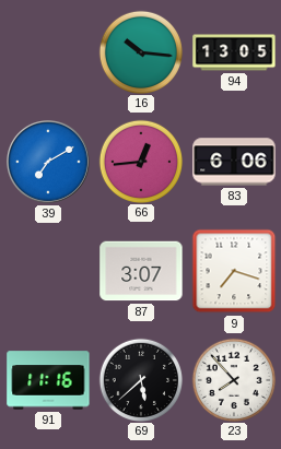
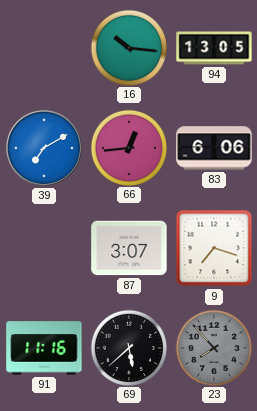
23 dial: white -> grey (213, 347)
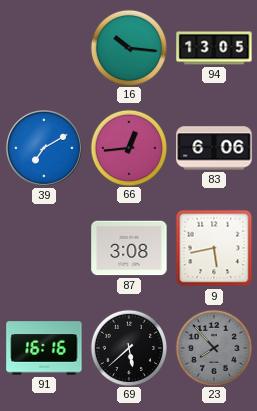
87: 3:07 -> 3:08 (129, 248)
9: 7:18 -> 5:43 (214, 248)
91: 11:16 -> 16:16 (44, 348)
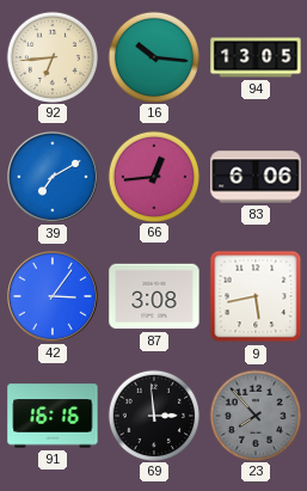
92: none -> 6:44 (51, 56)
42: none -> 3:06 (54, 297)
69: 5:38 -> 2:59 (153, 415)
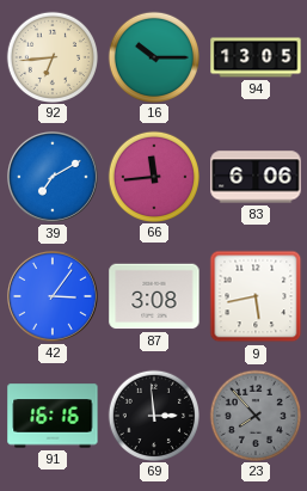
16: 10:16 -> 10:15 (153, 56)
66: 12:44 -> 11:44 (153, 176)
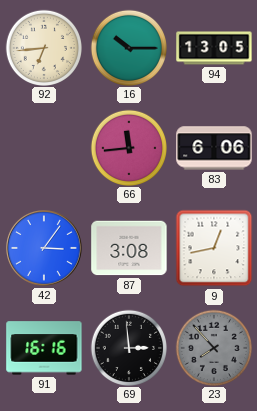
39: 7:10 -> none (54, 178)
9: 5:43 -> 12:43 (214, 248)
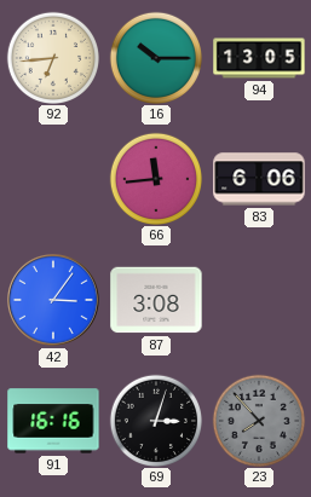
9: 12:43 -> none (214, 248)
69: 2:59 -> 3:03 (155, 420)
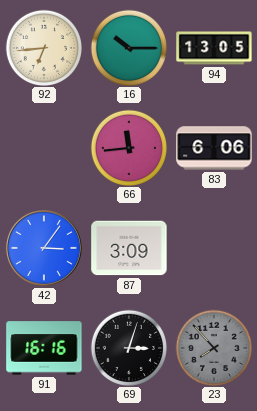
87: 3:08 -> 3:09 (129, 248)
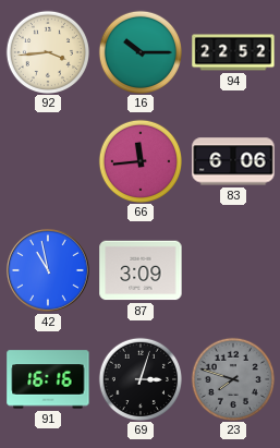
92: 6:44 -> 3:44 (47, 51)
94: 13:05 -> 22:52 (233, 52)
42: 3:06 -> 10:58 (49, 271)
23: 7:53 -> 7:48 (232, 378)
